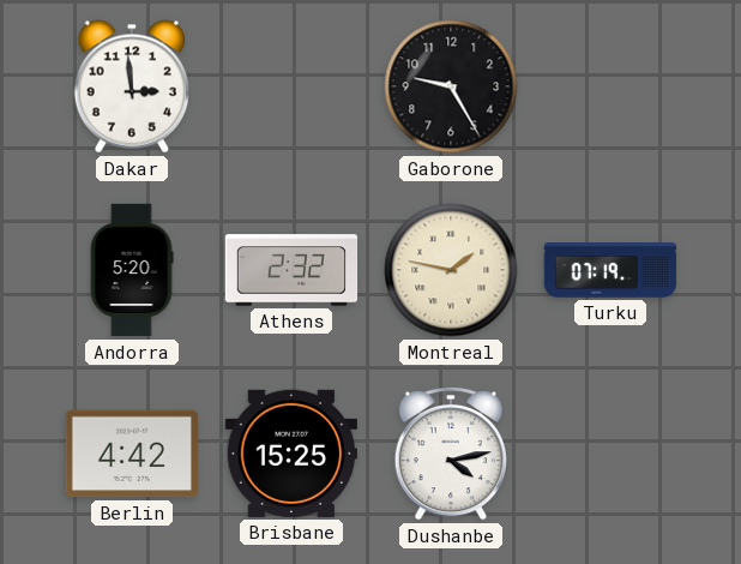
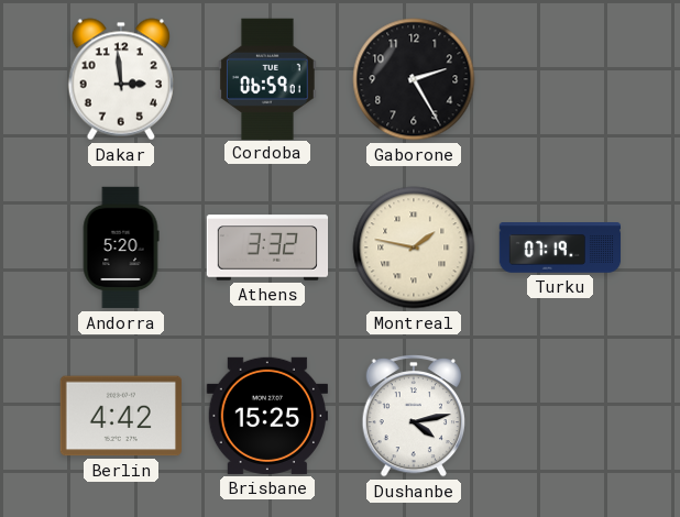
Cordoba: none -> 06:59 (267, 78)
Gaborone: 9:25 -> 2:25 (414, 79)
Athens: 2:32 -> 3:32 (267, 248)
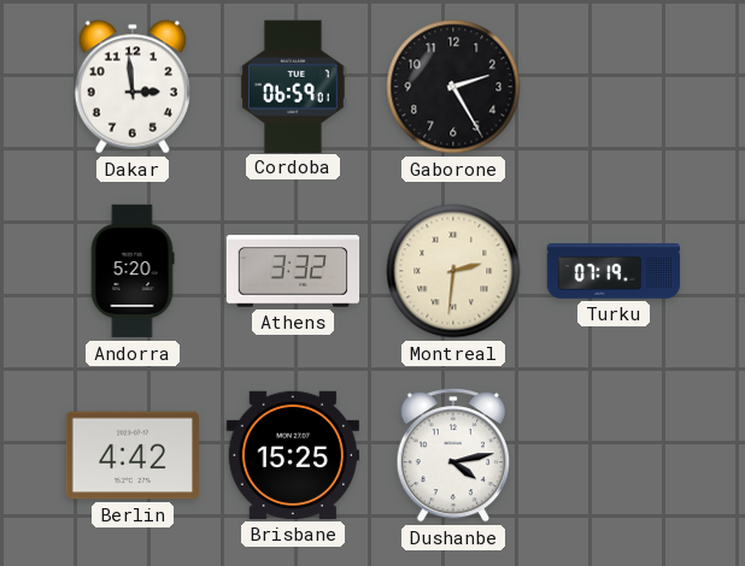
Montreal: 1:47 -> 2:31 (453, 271)
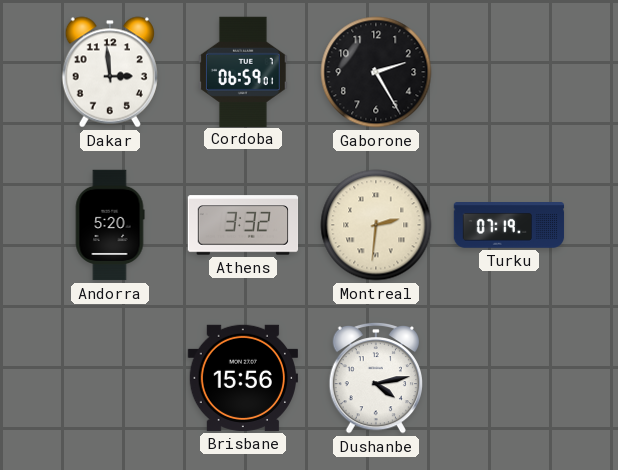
Berlin: 4:42 -> none (131, 455)
Brisbane: 15:25 -> 15:56 (242, 378)
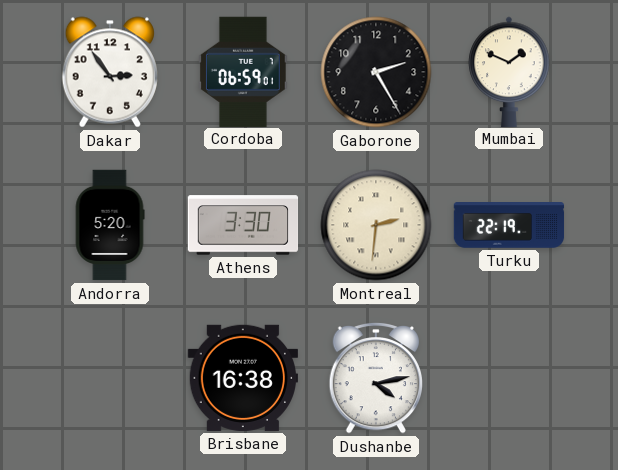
Dakar: 2:59 -> 2:54 (110, 72)
Mumbai: none -> 1:49 (509, 71)
Athens: 3:32 -> 3:30 (243, 225)
Turku: 07:19 -> 22:19 (509, 225)
Brisbane: 15:56 -> 16:38 (242, 378)
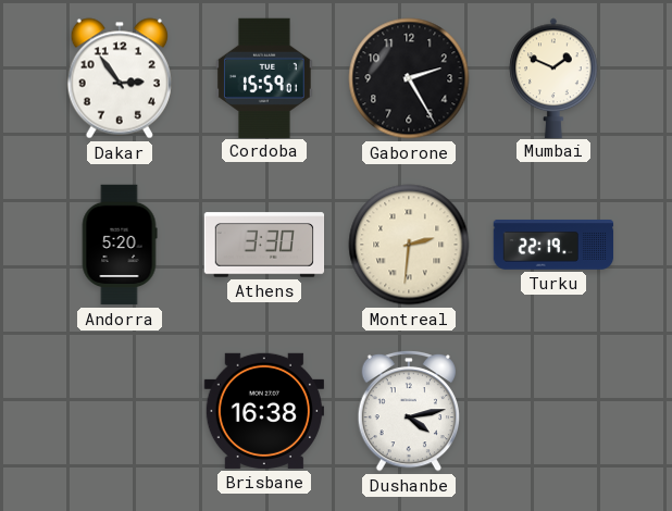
Cordoba: 06:59 -> 15:59 (264, 77)
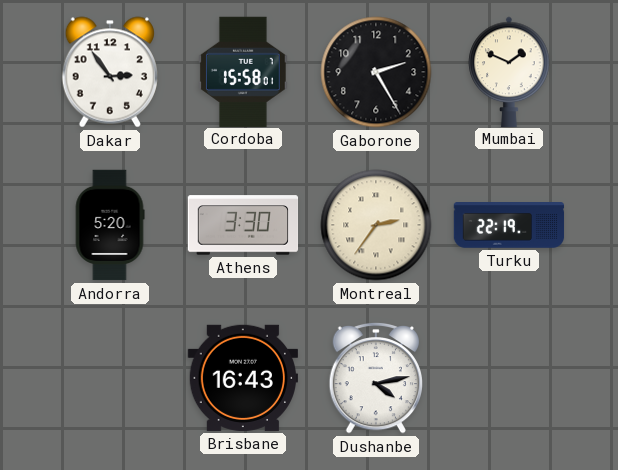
Cordoba: 15:59 -> 15:58 (243, 71)
Montreal: 2:31 -> 2:36 (376, 225)
Brisbane: 16:38 -> 16:43 (242, 378)
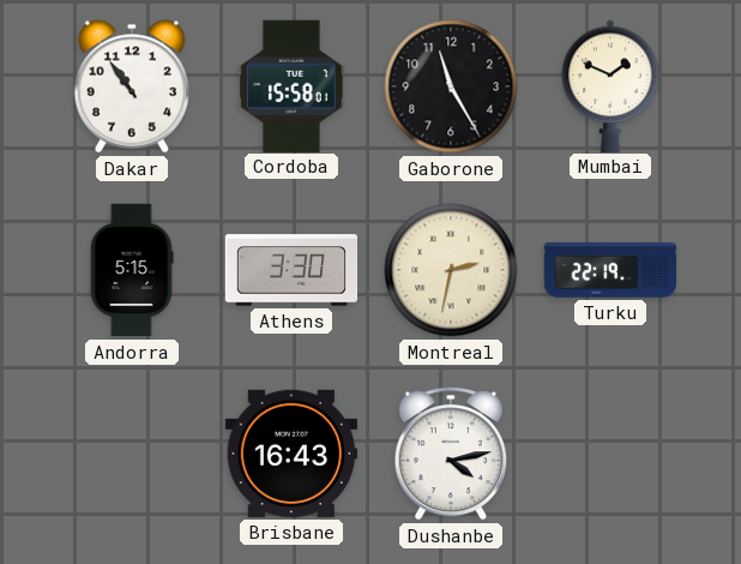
Dakar: 2:54 -> 10:54 (132, 86)
Gaborone: 2:25 -> 11:25 (451, 86)
Andorra: 5:20 -> 5:15 (132, 270)
Montreal: 2:36 -> 2:32 (451, 270)
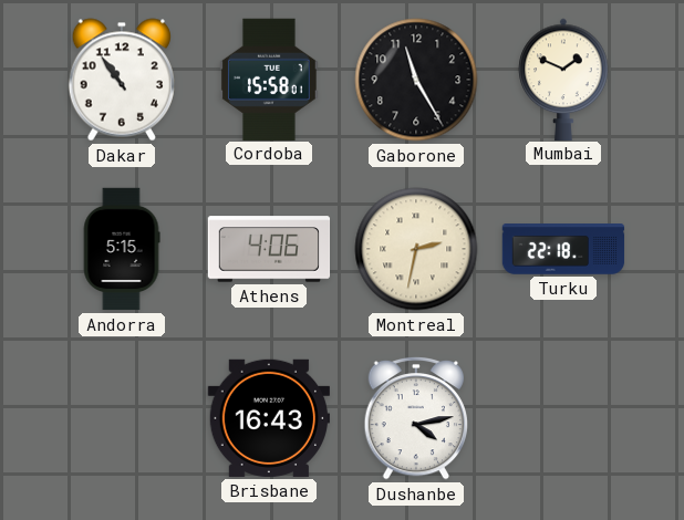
Athens: 3:30 -> 4:06 (269, 249)
Turku: 22:19 -> 22:18 (563, 249)
